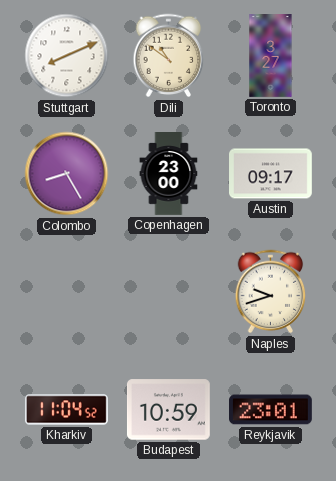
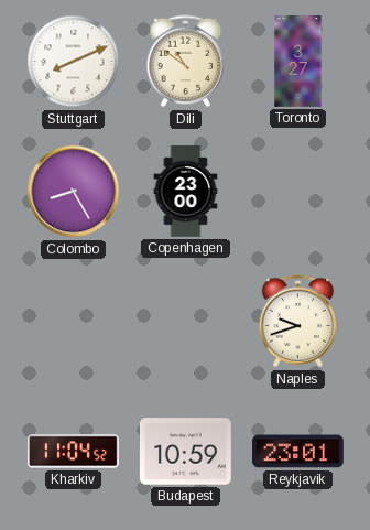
Austin: 09:17 -> none (271, 174)
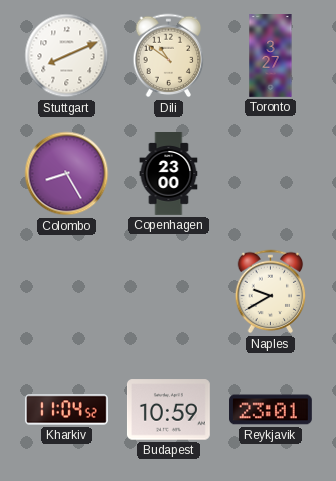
Naples: 9:42 -> 9:40 (271, 292)
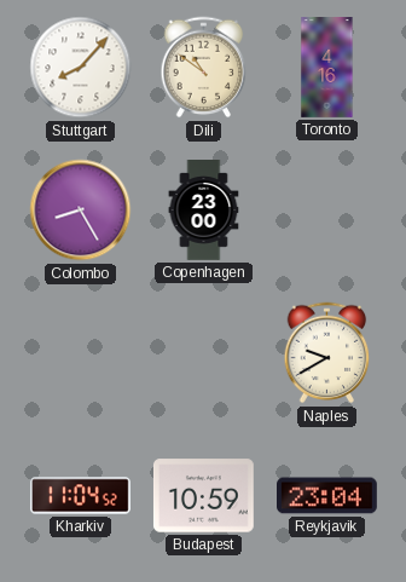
Stuttgart: 8:11 -> 8:07 (81, 68)
Toronto: 3:27 -> 4:16 (327, 68)
Reykjavik: 23:01 -> 23:04 (327, 496)
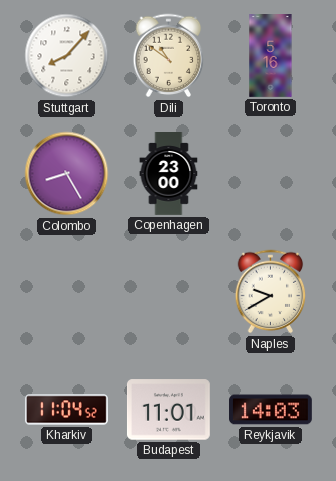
Toronto: 4:16 -> 5:16 (271, 56)
Budapest: 10:59 -> 11:01 (168, 410)
Reykjavik: 23:04 -> 14:03 (271, 410)
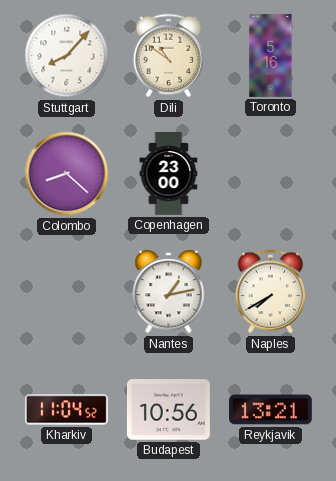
Colombo: 8:25 -> 8:22 (67, 174)
Nantes: none -> 1:13 (169, 292)
Naples: 9:40 -> 7:40 (271, 292)
Budapest: 11:01 -> 10:56 (168, 410)
Reykjavik: 14:03 -> 13:21 (271, 410)
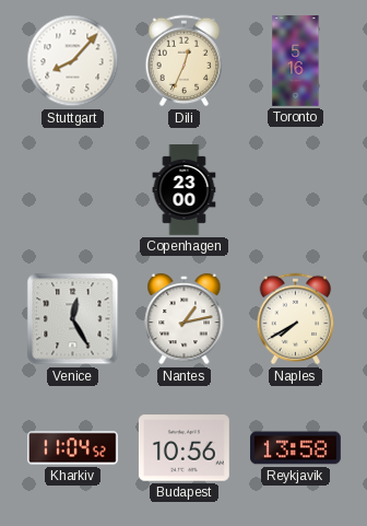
Dili: 10:51 -> 12:34 (185, 61)
Colombo: 8:22 -> none (67, 174)
Venice: none -> 12:25 (73, 319)
Reykjavik: 13:21 -> 13:58 (296, 448)
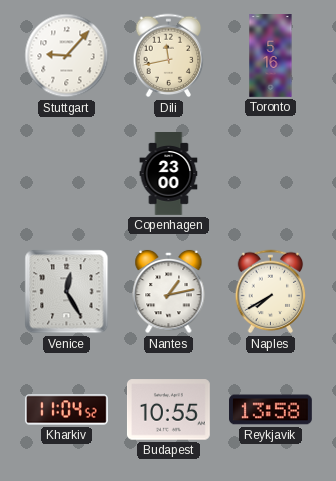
Stuttgart: 8:07 -> 9:07 (67, 56)
Dili: 12:34 -> 11:43 (169, 56)
Budapest: 10:56 -> 10:55 (168, 410)
